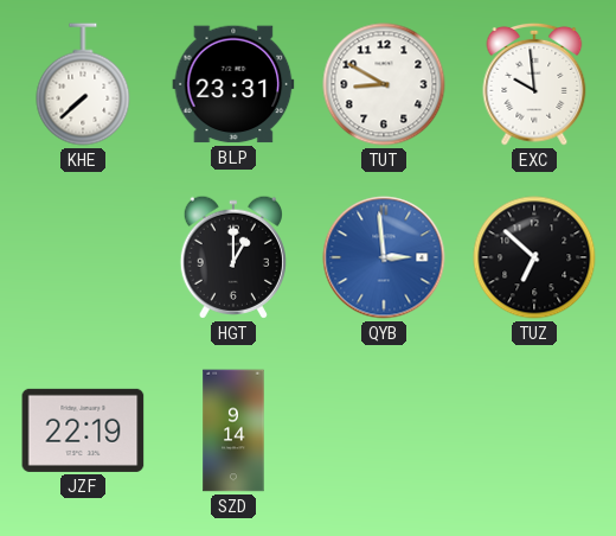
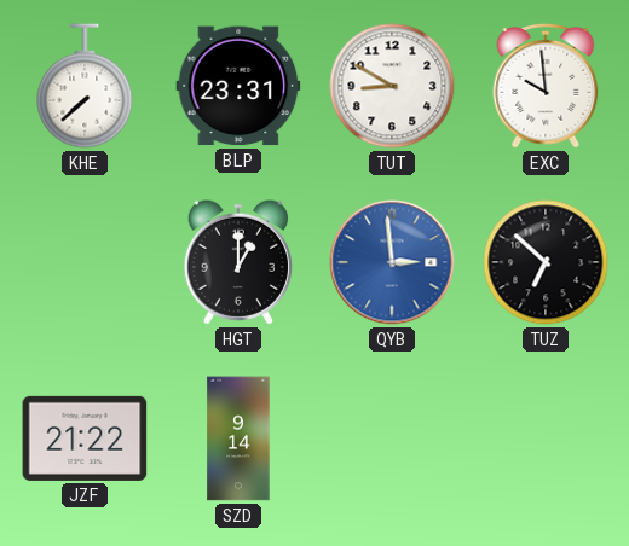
JZF: 22:19 -> 21:22 (85, 438)
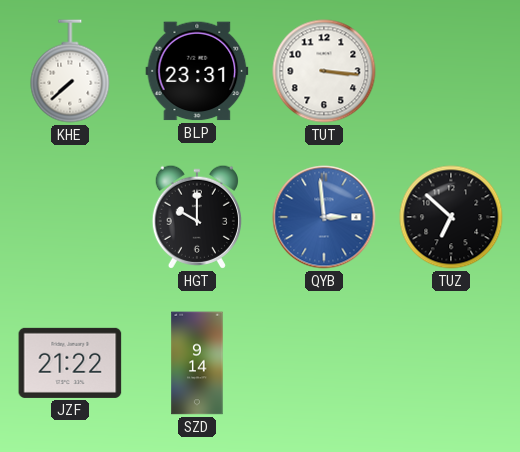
TUT: 8:50 -> 3:16 (324, 71)
EXC: 9:59 -> none (546, 86)
HGT: 1:00 -> 10:00 (197, 217)
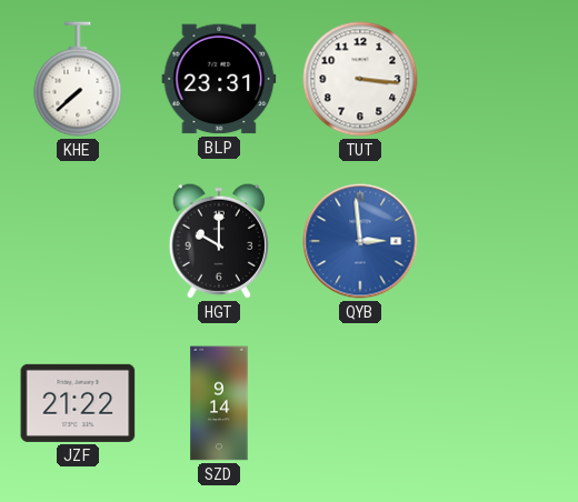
TUZ: 6:52 -> none (451, 217)
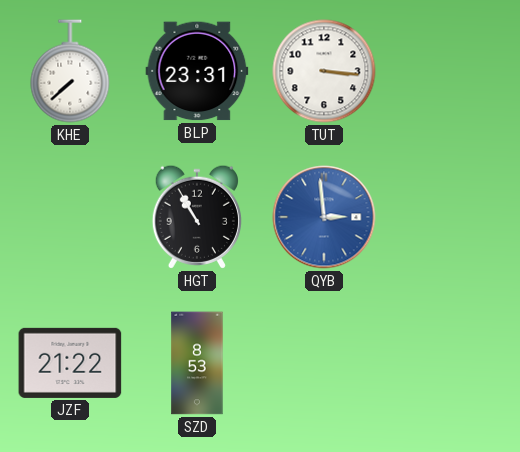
HGT: 10:00 -> 10:55 (197, 217)
SZD: 9:14 -> 8:53 (197, 363)
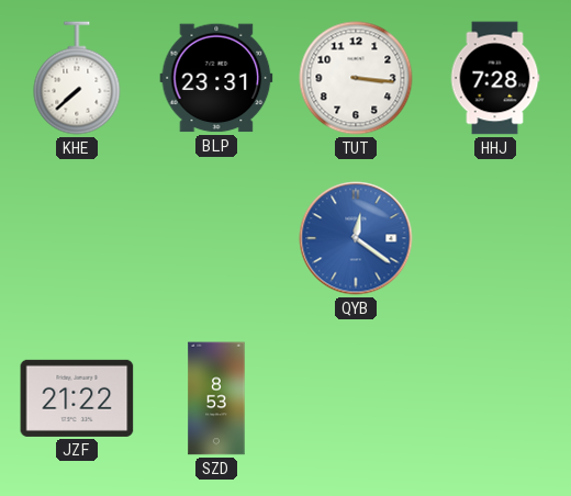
HHJ: none -> 7:28 (495, 78)
HGT: 10:55 -> none (197, 217)
QYB: 2:59 -> 12:21 (356, 238)
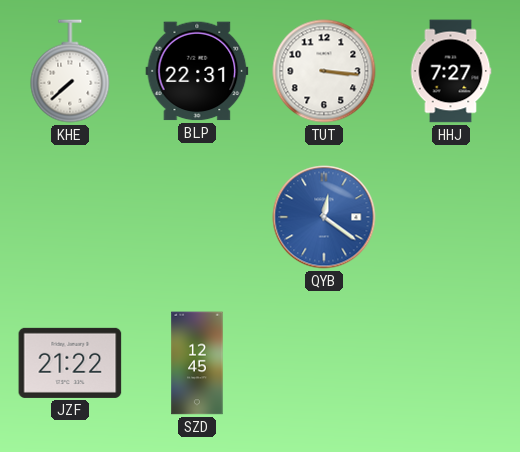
BLP: 23:31 -> 22:31 (197, 71)
HHJ: 7:28 -> 7:27 (451, 71)
SZD: 8:53 -> 12:45 (197, 363)
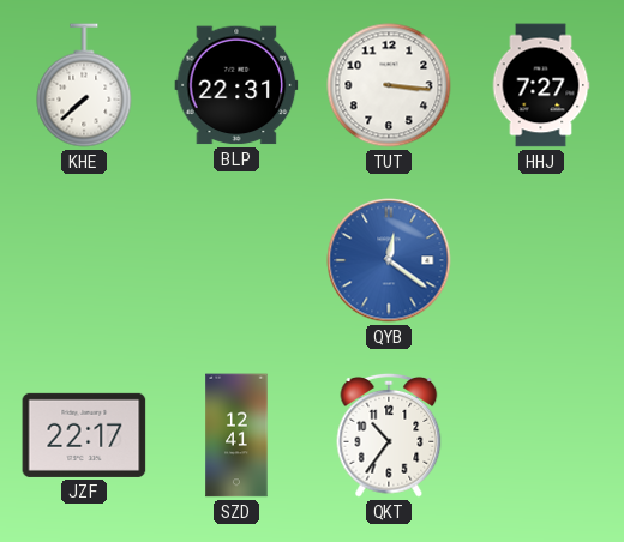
JZF: 21:22 -> 22:17 (84, 435)
SZD: 12:45 -> 12:41 (236, 435)
QKT: none -> 10:36 (389, 435)
